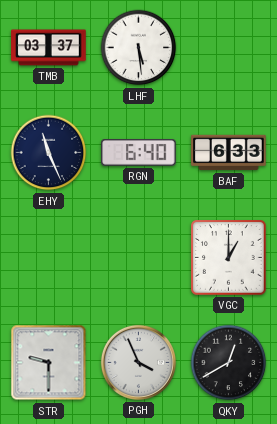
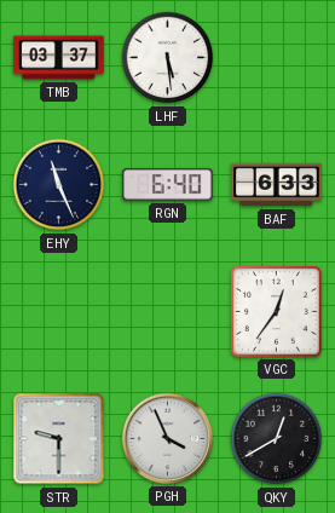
VGC: 1:00 -> 12:36 (277, 312)
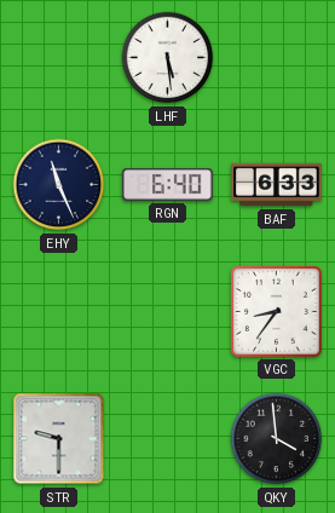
TMB: 03:37 -> none (59, 58)
VGC: 12:36 -> 8:36 (277, 312)
PGH: 3:56 -> none (167, 438)
QKY: 12:40 -> 3:59 (277, 439)
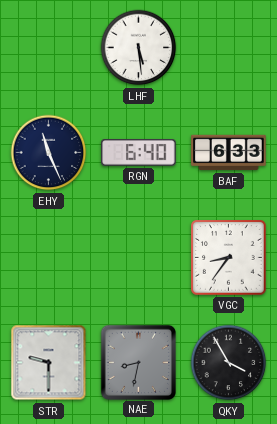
NAE: none -> 8:32 (138, 362)
QKY: 3:59 -> 3:55 (229, 363)
